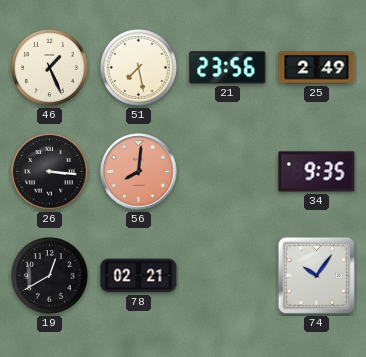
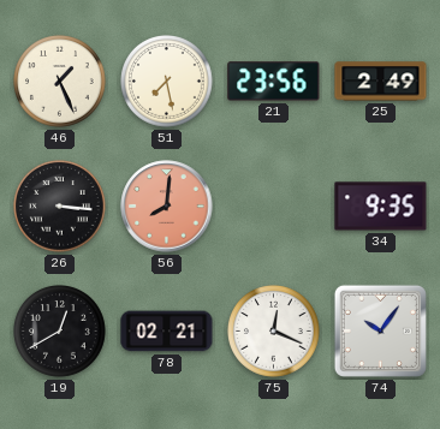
75: none -> 12:19 (274, 332)
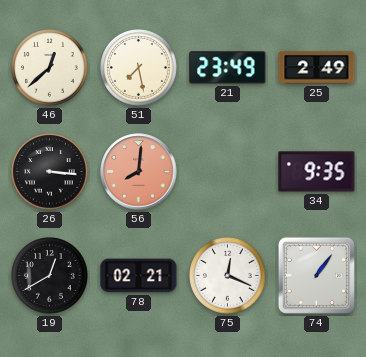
46: 1:26 -> 12:38 (50, 68)
21: 23:56 -> 23:49 (228, 68)
74: 10:06 -> 1:06 (316, 275)
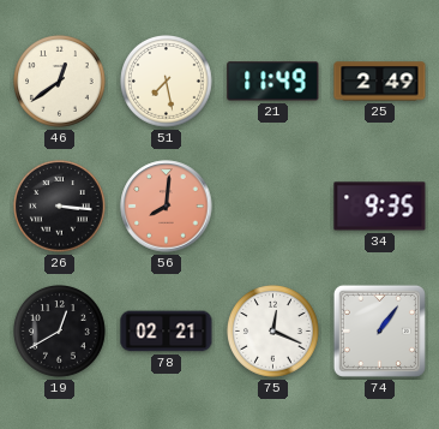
46: 12:38 -> 12:39 (60, 82)
21: 23:49 -> 11:49 (273, 82)
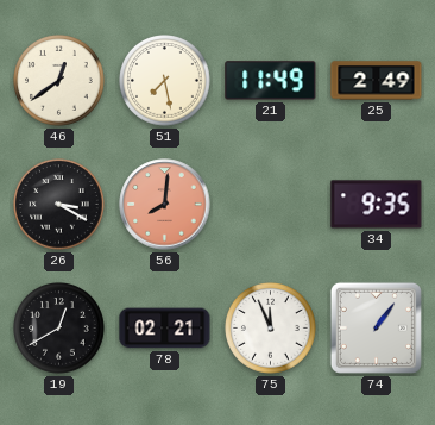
26: 3:16 -> 3:20 (59, 205)
75: 12:19 -> 11:56 (271, 329)
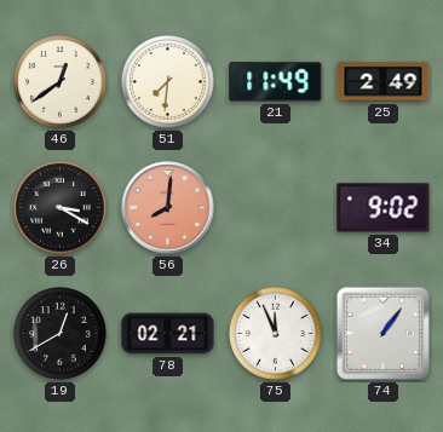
51: 7:28 -> 7:31 (168, 82)
34: 9:35 -> 9:02 (384, 208)
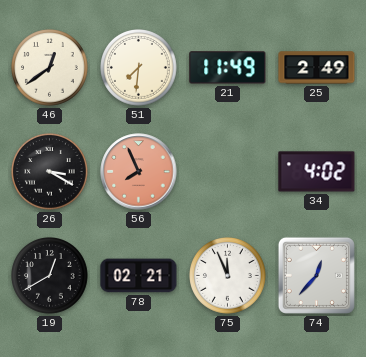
56: 8:01 -> 7:56 (139, 172)
34: 9:02 -> 4:02 (317, 172)
74: 1:06 -> 12:37 (316, 275)
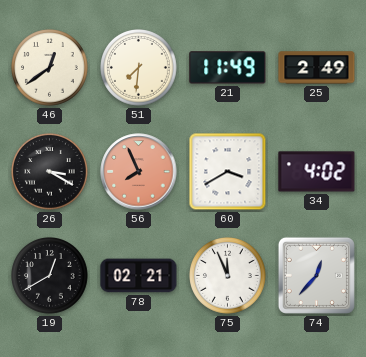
60: none -> 3:40 (228, 172)
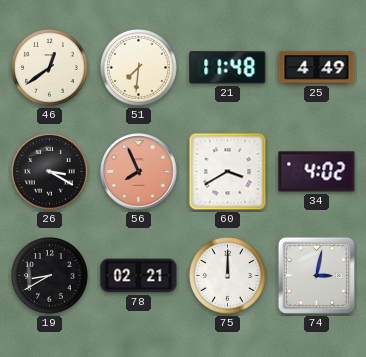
21: 11:49 -> 11:48 (228, 68)
25: 2:49 -> 4:49 (317, 68)
19: 12:40 -> 8:40 (50, 276)
75: 11:56 -> 12:00 (228, 276)
74: 12:37 -> 3:02 (316, 275)
